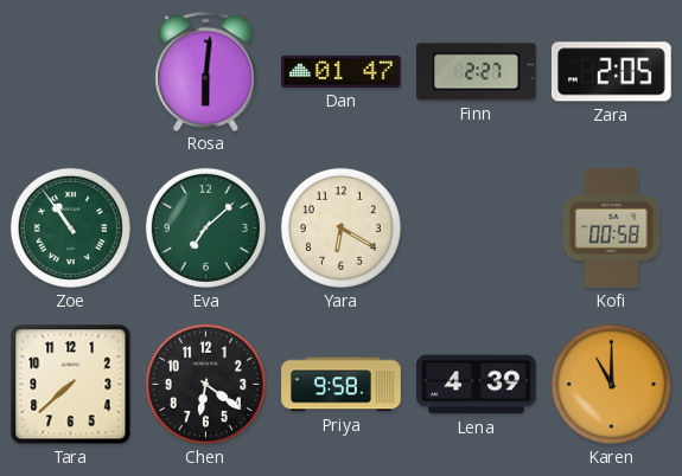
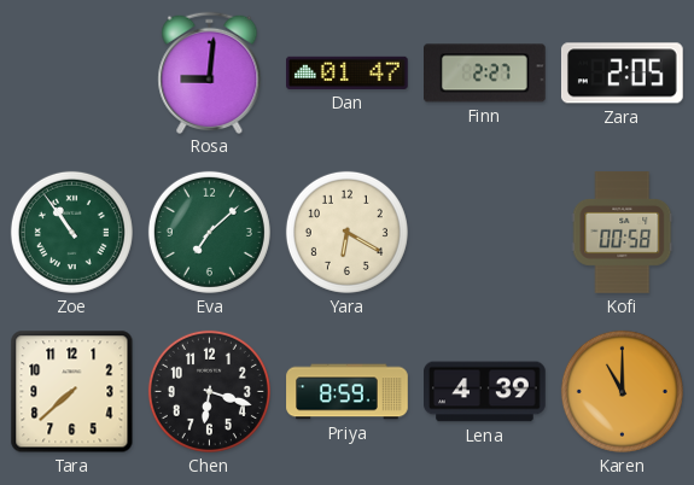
Rosa: 6:01 -> 9:01 (210, 72)
Chen: 6:21 -> 6:18 (209, 391)
Priya: 9:58 -> 8:59 (348, 392)
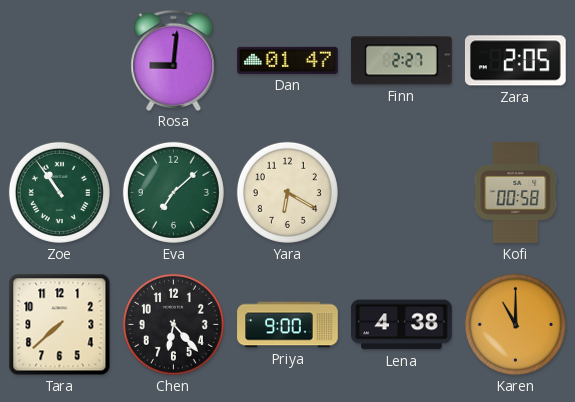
Chen: 6:18 -> 6:23 (173, 324)
Priya: 8:59 -> 9:00 (288, 325)
Lena: 4:39 -> 4:38 (402, 325)
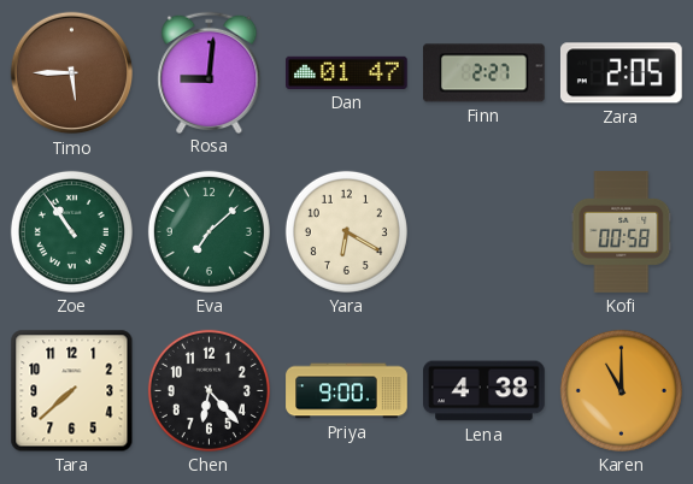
Timo: none -> 5:45 (72, 73)
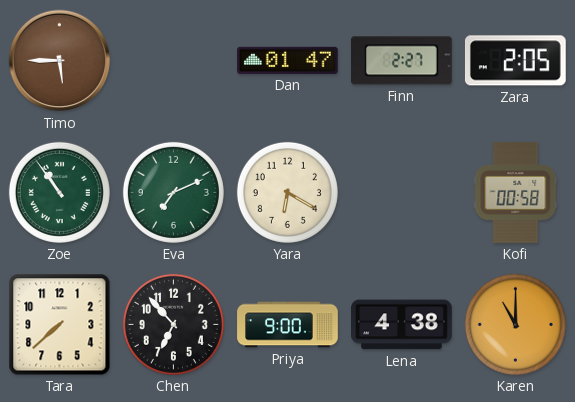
Rosa: 9:01 -> none (210, 72)
Eva: 7:08 -> 7:11 (173, 192)
Chen: 6:23 -> 6:53 (173, 324)
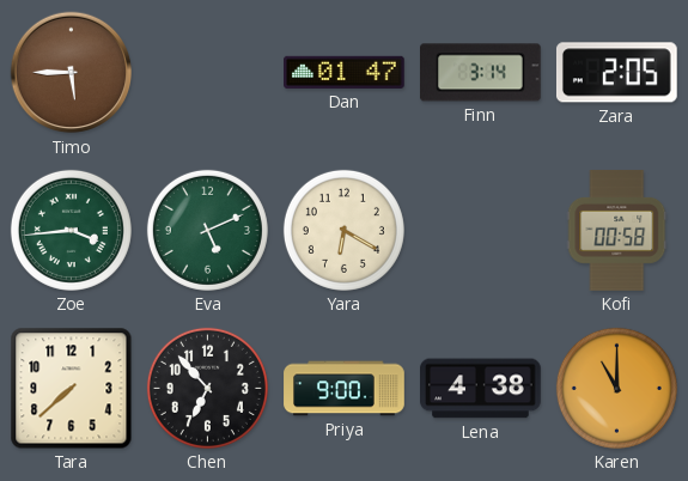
Finn: 2:27 -> 3:14 (481, 73)
Zoe: 10:54 -> 3:44 (71, 230)
Eva: 7:11 -> 5:11 (207, 230)
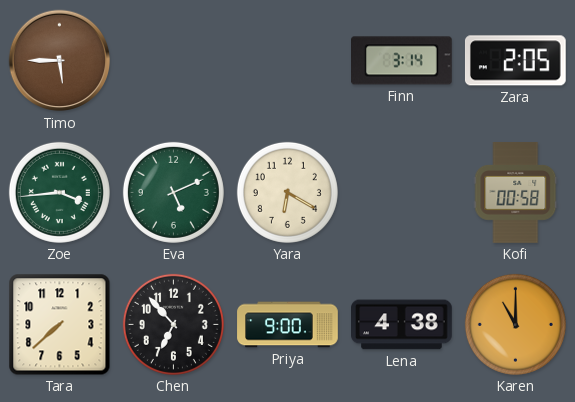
Dan: 01:47 -> none (345, 72)
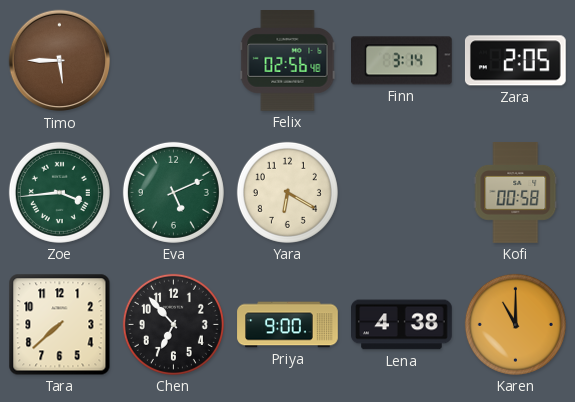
Felix: none -> 02:56 (288, 61)
